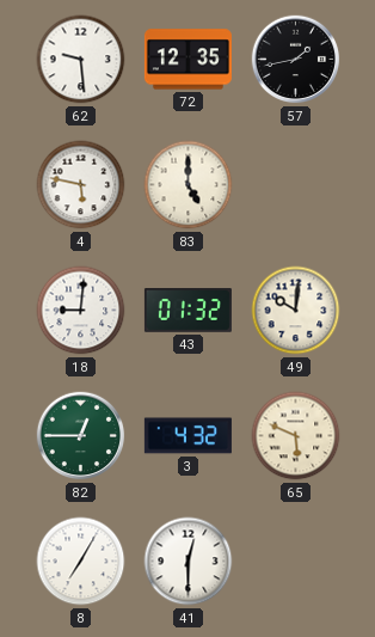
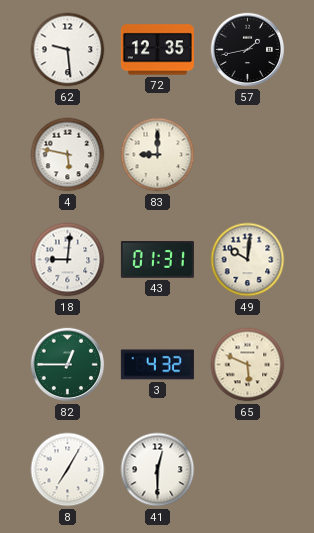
83: 5:00 -> 9:00 (158, 155)
43: 01:32 -> 01:31 (157, 260)
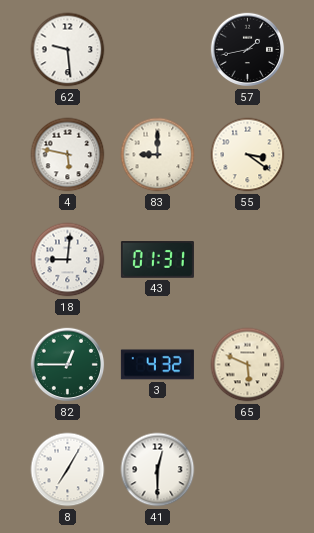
72: 12:35 -> none (157, 50)
55: none -> 3:21 (248, 155)
49: 10:01 -> none (248, 260)
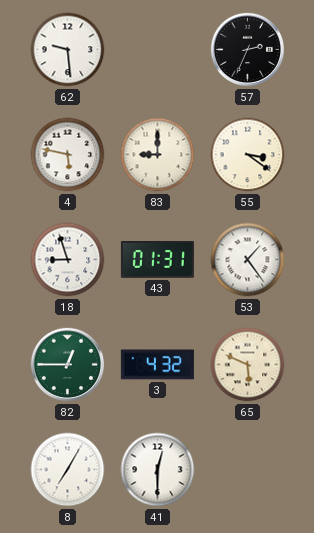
57: 1:43 -> 2:34 (248, 50)
18: 9:01 -> 8:57 (68, 260)
53: none -> 1:24 (248, 260)
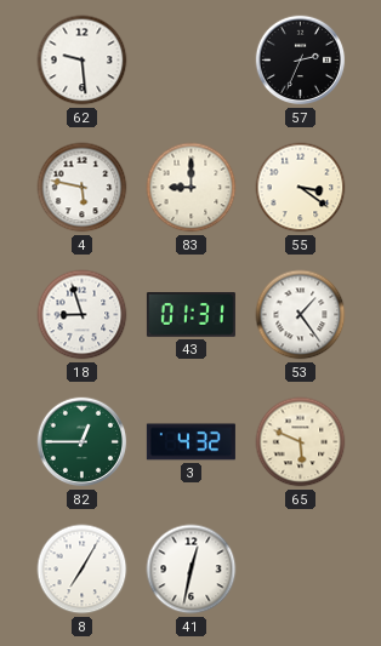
41: 12:30 -> 12:32 (192, 570)
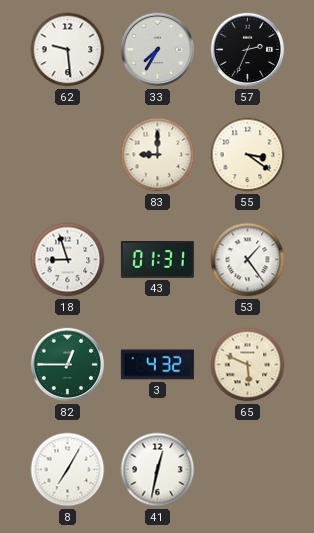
33: none -> 7:35 (158, 50)
4: 5:47 -> none (83, 188)
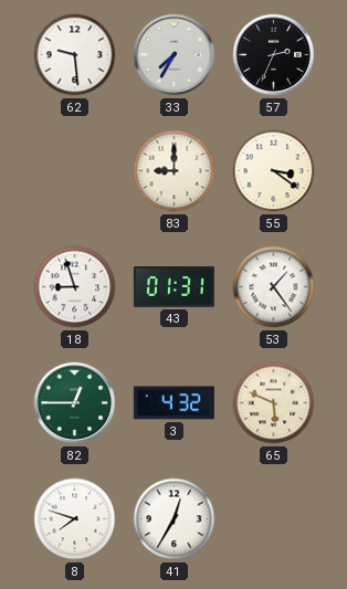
8: 7:05 -> 7:48 (75, 519)
41: 12:32 -> 12:35 (175, 519)
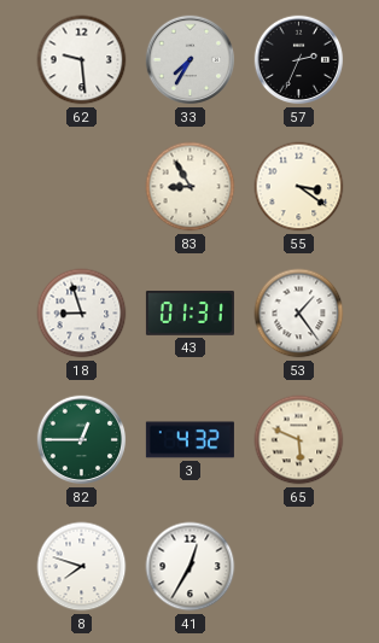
83: 9:00 -> 8:55 (191, 187)
